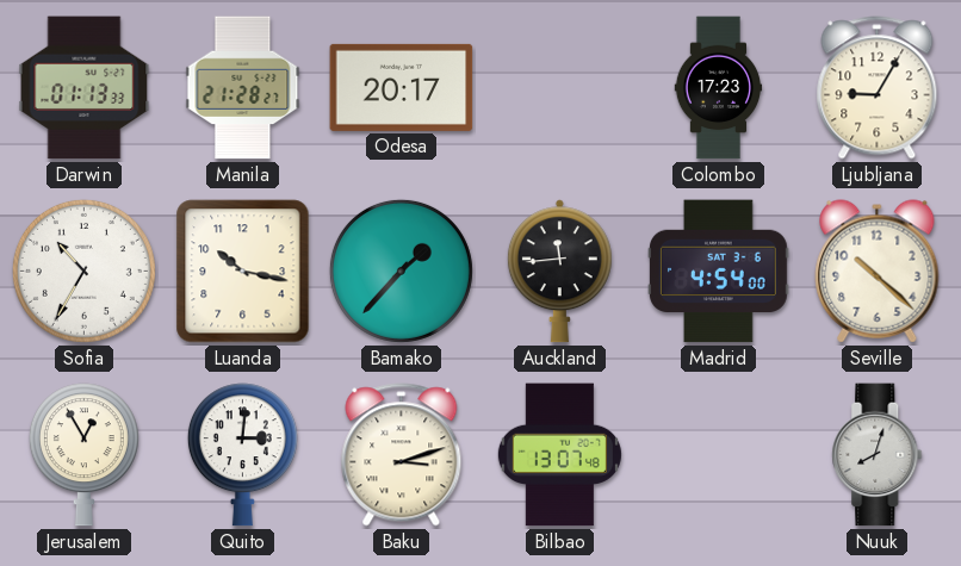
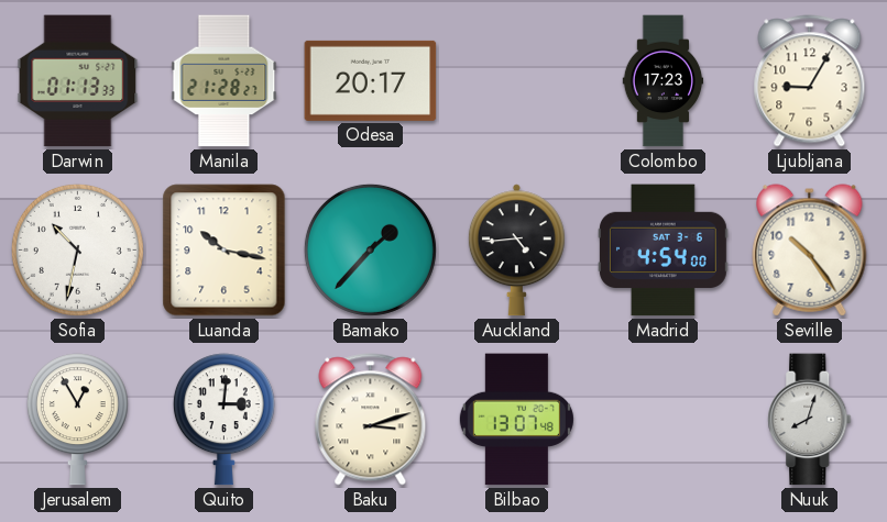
Sofia: 10:35 -> 10:32 (77, 249)
Auckland: 11:44 -> 4:44 (516, 251)
Seville: 10:22 -> 10:24 (810, 251)
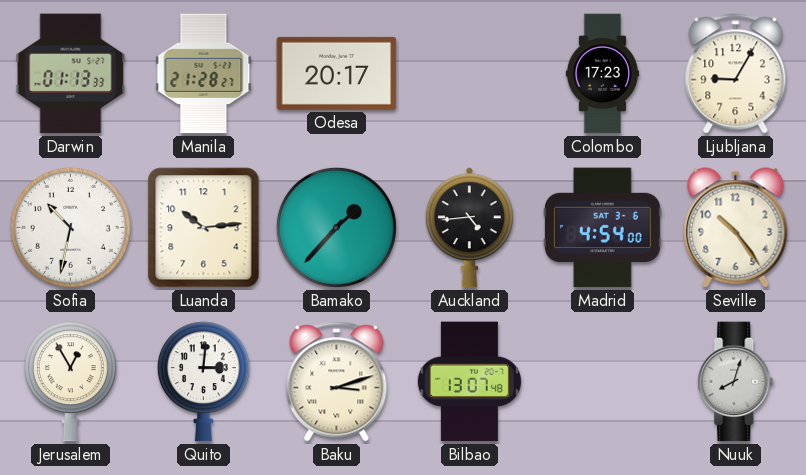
Luanda: 10:17 -> 10:14 (204, 228)
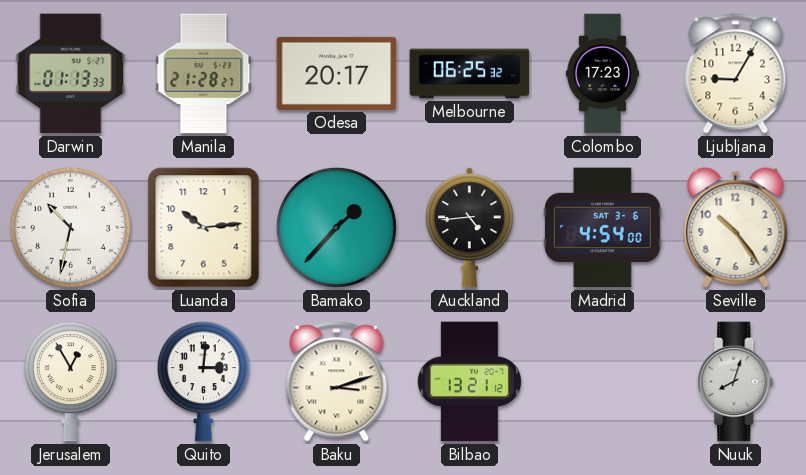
Melbourne: none -> 06:25 (470, 74)
Bilbao: 13:07 -> 13:21 (469, 382)
